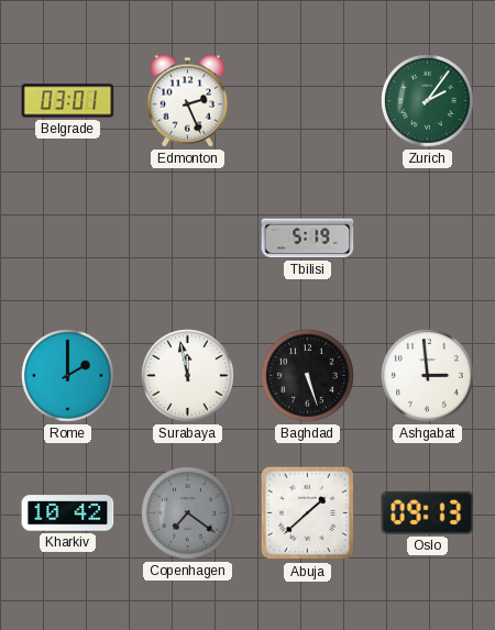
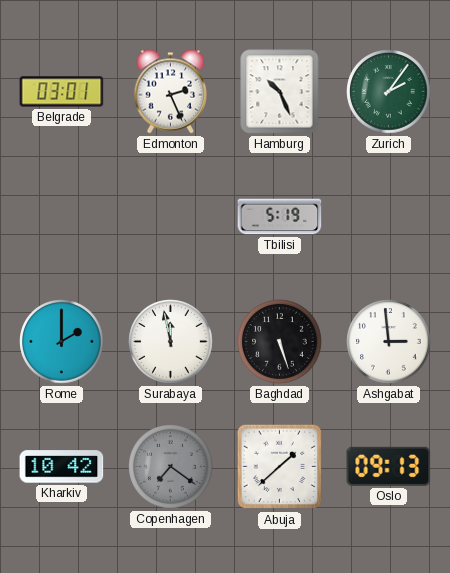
Hamburg: none -> 10:26 (280, 92)
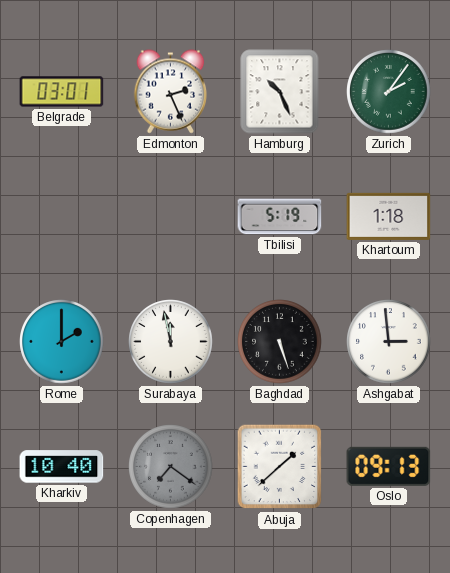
Khartoum: none -> 1:18 (389, 216)
Kharkiv: 10:42 -> 10:40 (62, 467)
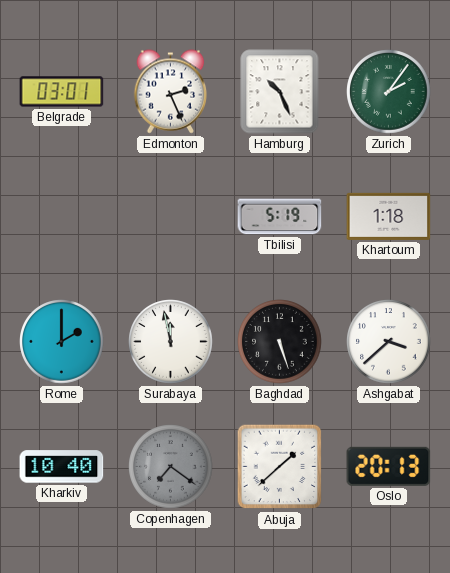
Ashgabat: 2:59 -> 3:38 (389, 342)
Oslo: 09:13 -> 20:13 (389, 466)
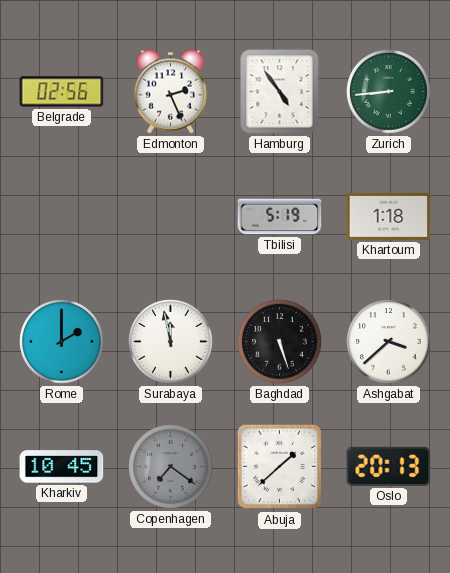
Belgrade: 03:01 -> 02:56 (62, 92)
Hamburg: 10:26 -> 4:54 (280, 92)
Zurich: 2:06 -> 8:44 (389, 92)
Kharkiv: 10:40 -> 10:45 (62, 467)
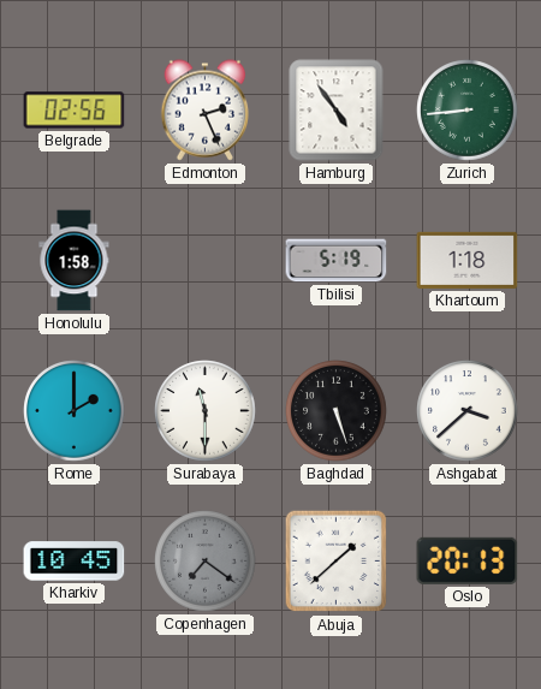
Honolulu: none -> 1:58 (75, 261)
Surabaya: 11:58 -> 11:30 (206, 411)
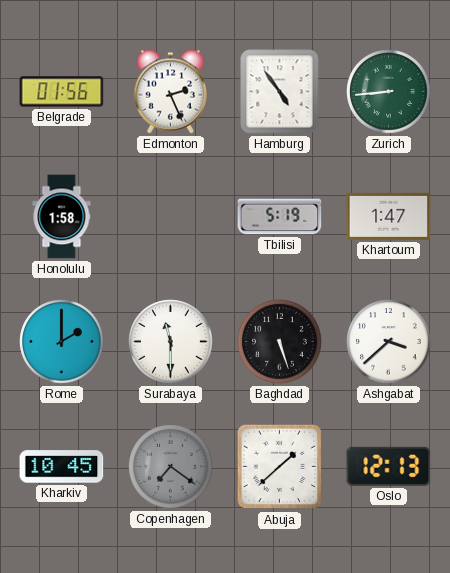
Belgrade: 02:56 -> 01:56 (62, 92)
Khartoum: 1:18 -> 1:47 (389, 216)
Oslo: 20:13 -> 12:13 (389, 466)
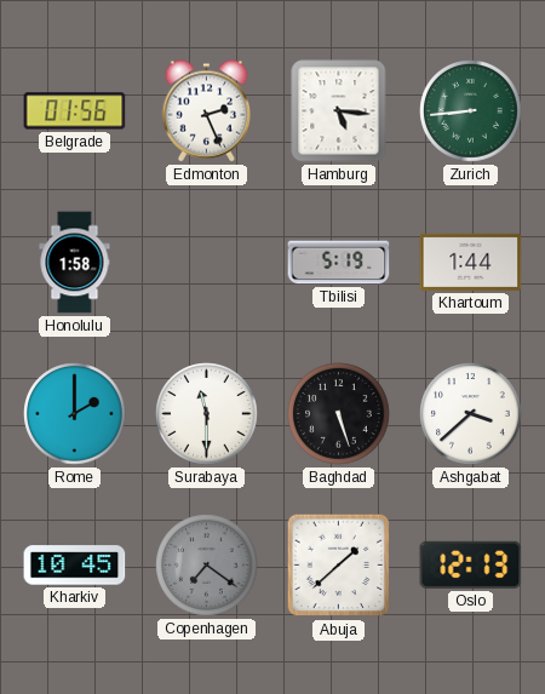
Hamburg: 4:54 -> 5:16 (339, 111)
Khartoum: 1:47 -> 1:44 (471, 262)
